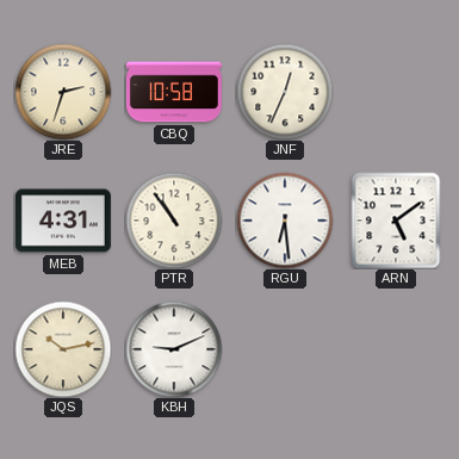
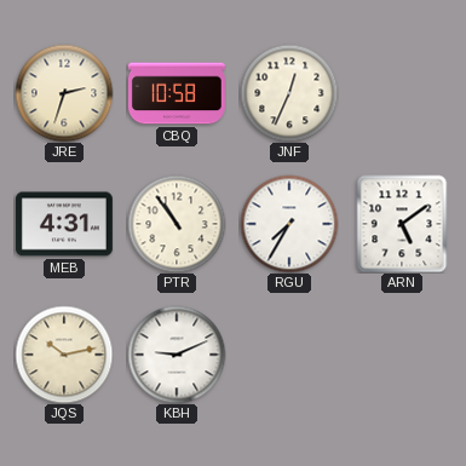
RGU: 6:29 -> 7:35 (289, 224)
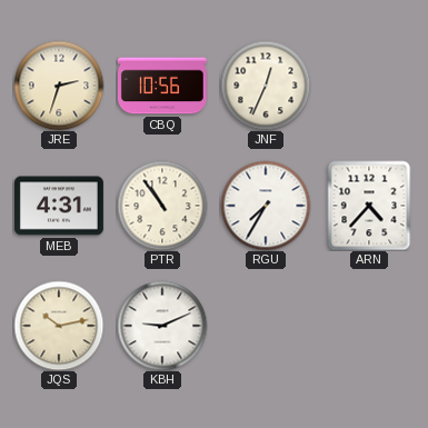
CBQ: 10:58 -> 10:56 (162, 86)
ARN: 5:09 -> 4:37 (369, 206)
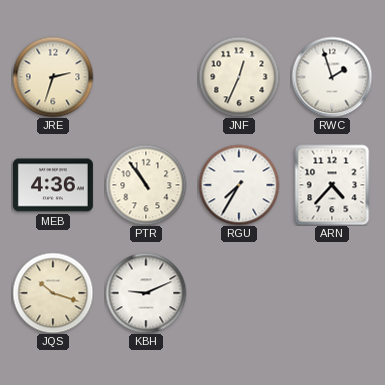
CBQ: 10:56 -> none (162, 86)
RWC: none -> 1:57 (332, 77)
MEB: 4:31 -> 4:36 (53, 185)
JQS: 10:13 -> 10:18 (53, 293)
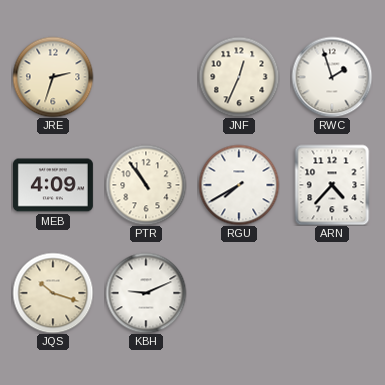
MEB: 4:36 -> 4:09 (53, 185)
RGU: 7:35 -> 7:40 (239, 185)
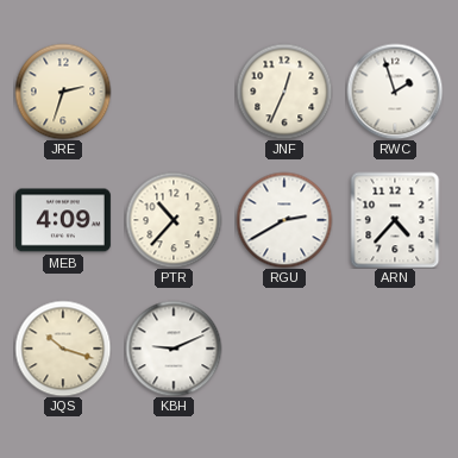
PTR: 10:54 -> 10:37 (174, 220)
RGU: 7:40 -> 2:40 (284, 220)
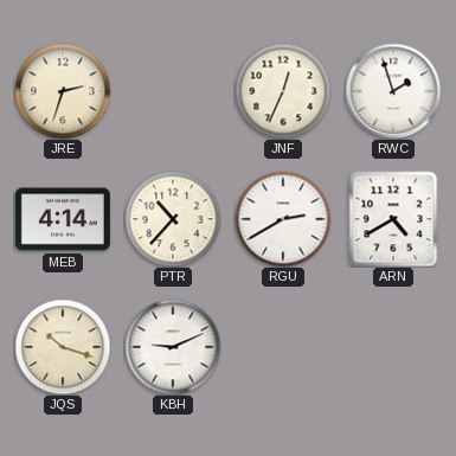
MEB: 4:09 -> 4:14 (63, 219)
ARN: 4:37 -> 4:40 (393, 219)
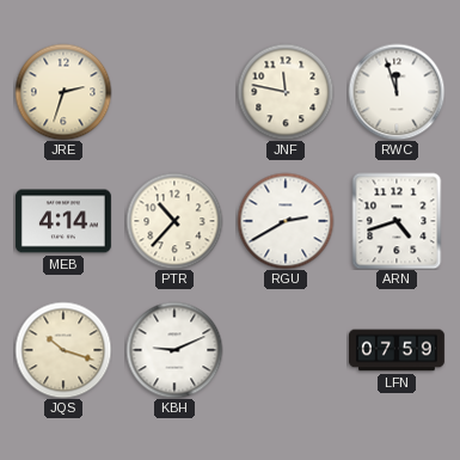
JNF: 12:34 -> 11:47 (286, 92)
RWC: 1:57 -> 11:57 (397, 92)
ARN: 4:40 -> 4:42 (397, 221)
LFN: none -> 07:59 (397, 350)
